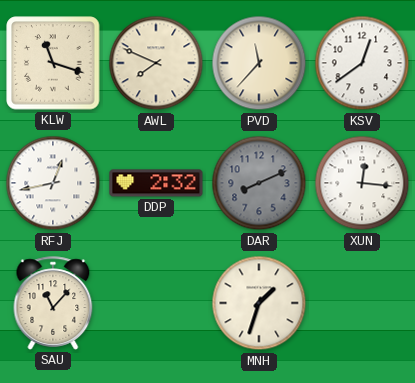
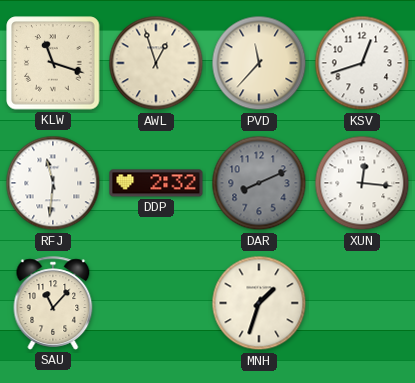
AWL: 7:49 -> 12:57 (156, 63)
KSV: 12:39 -> 12:42 (362, 63)
RFJ: 12:43 -> 11:31 (53, 183)
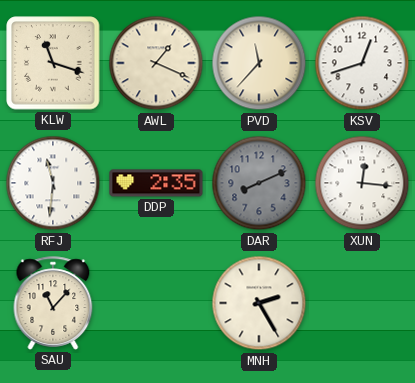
AWL: 12:57 -> 1:19 (156, 63)
DDP: 2:32 -> 2:35 (156, 183)
MNH: 1:33 -> 2:25 (259, 303)
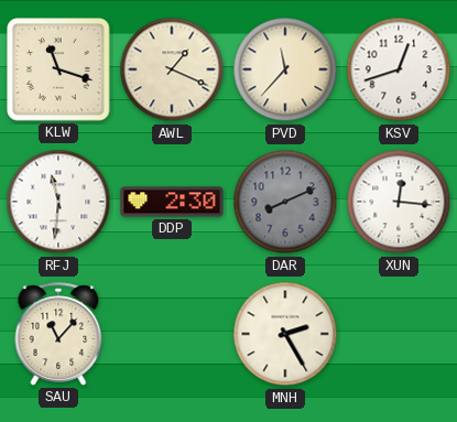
DDP: 2:35 -> 2:30 (172, 202)
